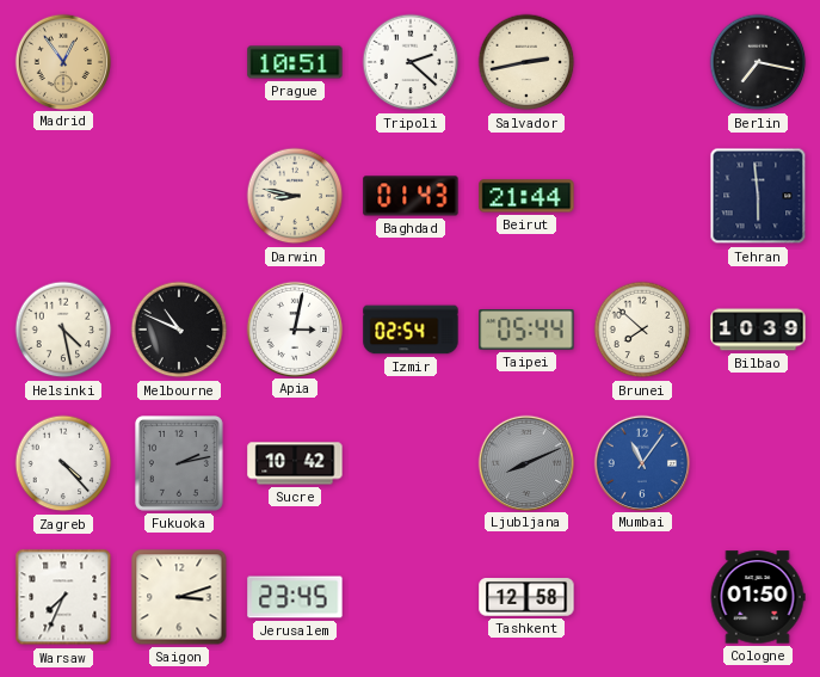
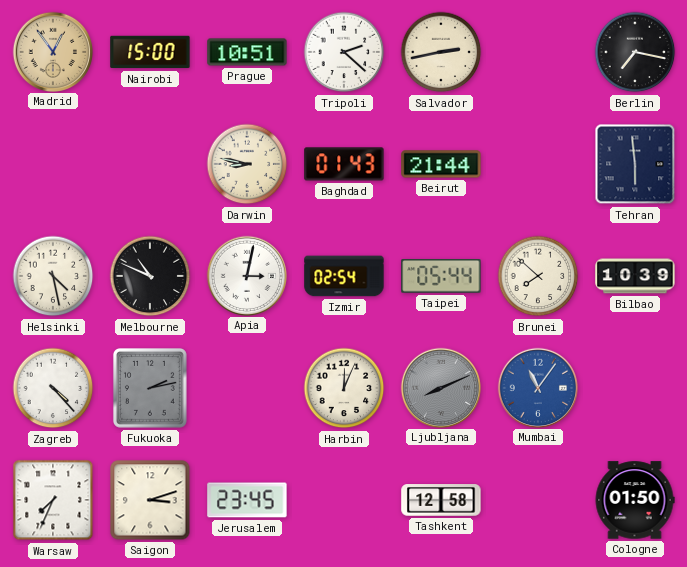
Nairobi: none -> 15:00 (150, 52)
Sucre: 10:42 -> none (295, 463)
Harbin: none -> 12:04 (344, 388)
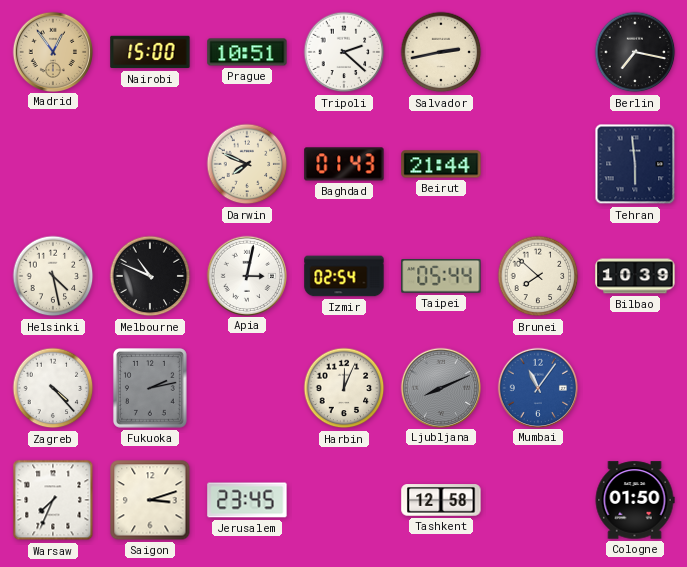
Darwin: 8:47 -> 7:49 (247, 164)
